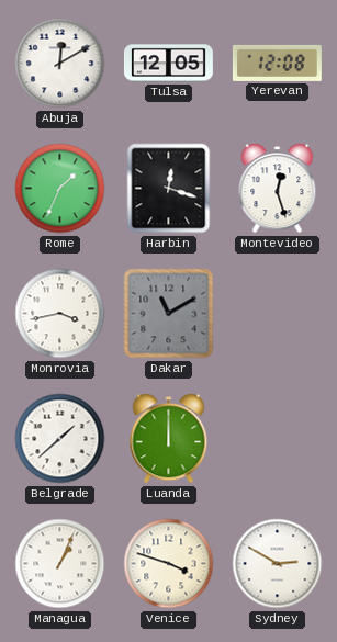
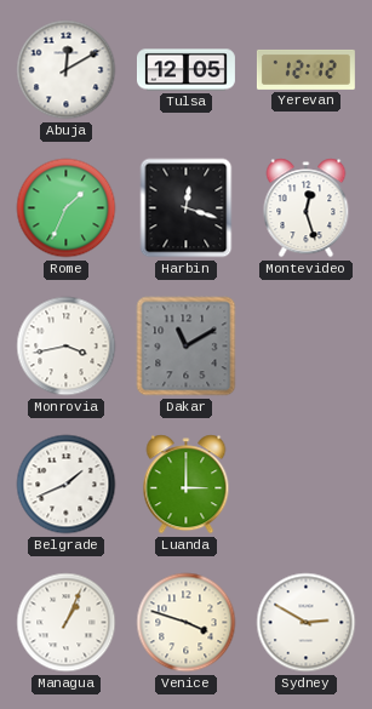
Yerevan: 12:08 -> 12:12 (305, 69)
Belgrade: 1:38 -> 1:41 (67, 485)
Luanda: 12:00 -> 3:00 (187, 485)
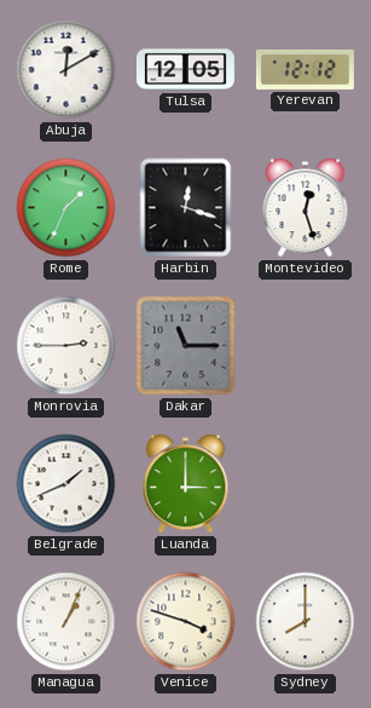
Monrovia: 3:43 -> 2:45 (66, 346)
Dakar: 11:10 -> 11:15 (186, 346)
Sydney: 2:50 -> 8:00 (306, 622)
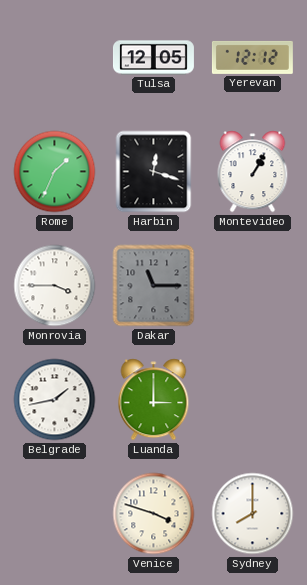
Abuja: 12:10 -> none (66, 70)
Montevideo: 12:27 -> 1:05 (253, 172)
Monrovia: 2:45 -> 3:45 (55, 286)
Belgrade: 1:41 -> 1:43 (55, 400)
Managua: 1:04 -> none (66, 622)
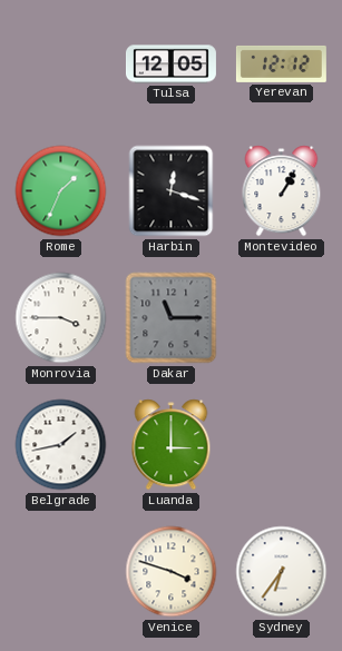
Sydney: 8:00 -> 6:36 (282, 572)
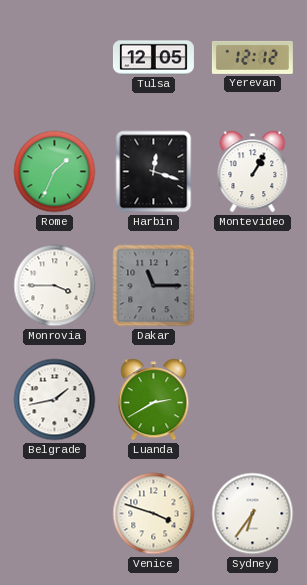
Luanda: 3:00 -> 2:40 (154, 400)
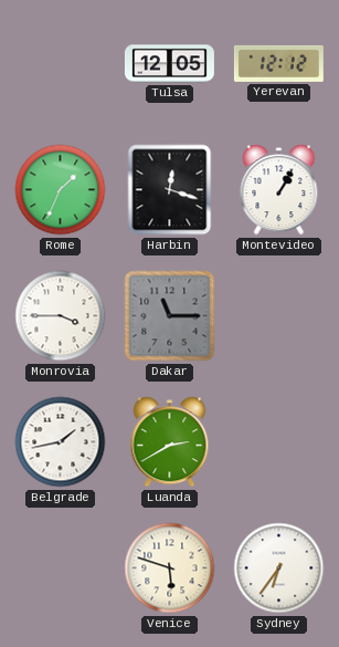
Venice: 3:48 -> 5:48 (170, 568)
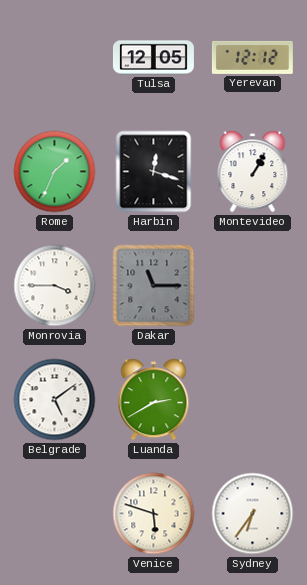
Belgrade: 1:43 -> 5:09 (55, 400)
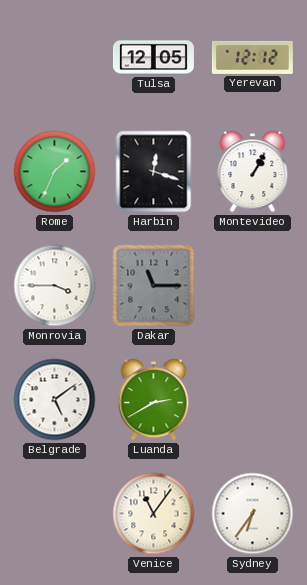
Venice: 5:48 -> 11:06 (154, 514)
